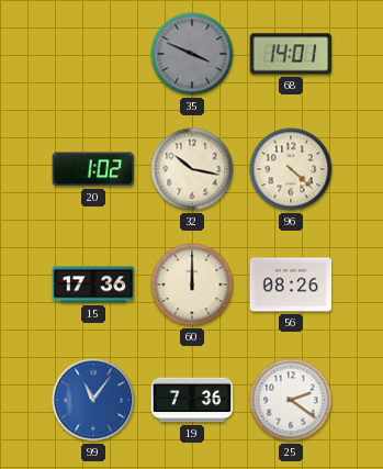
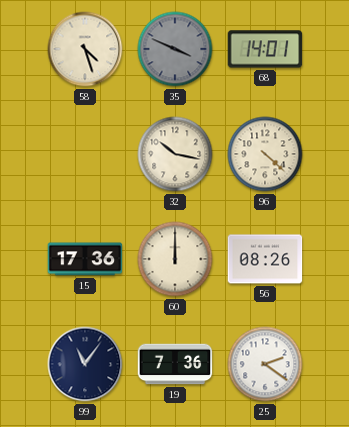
58: none -> 4:27 (85, 49)
20: 1:02 -> none (93, 169)
99 dial: blue -> navy (85, 364)
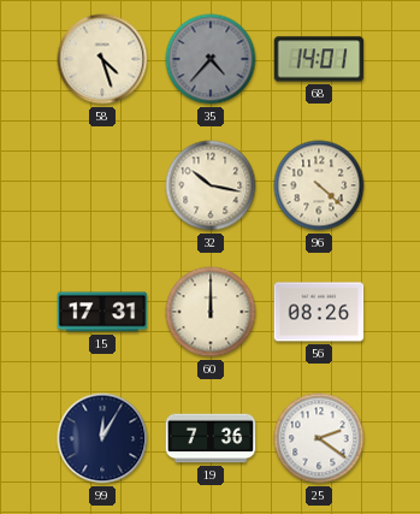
35: 3:49 -> 4:37 (211, 59)
15: 17:36 -> 17:31 (102, 312)
99: 11:06 -> 12:05 (102, 438)
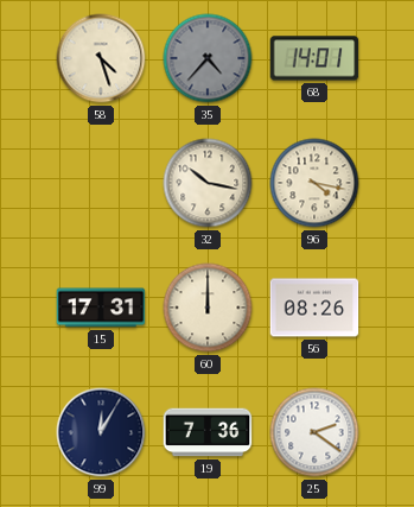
96: 4:22 -> 4:17 (314, 183)
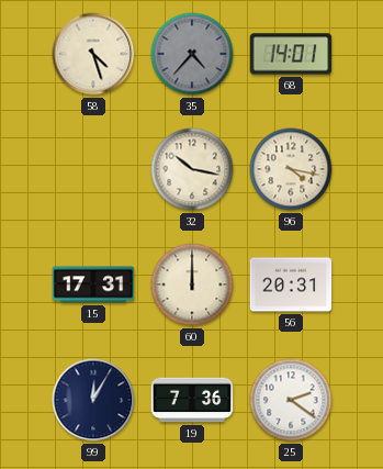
56: 08:26 -> 20:31 (291, 284)
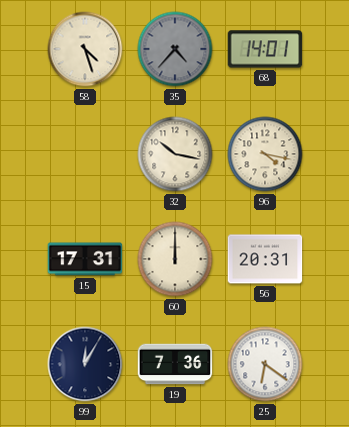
25: 2:21 -> 6:21 (265, 364)
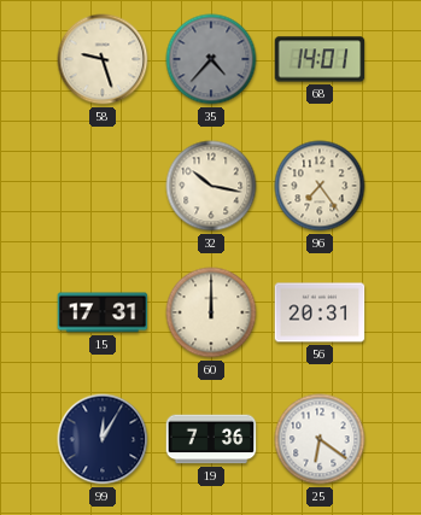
58: 4:27 -> 9:27 (103, 59)
96: 4:17 -> 7:24 (320, 186)
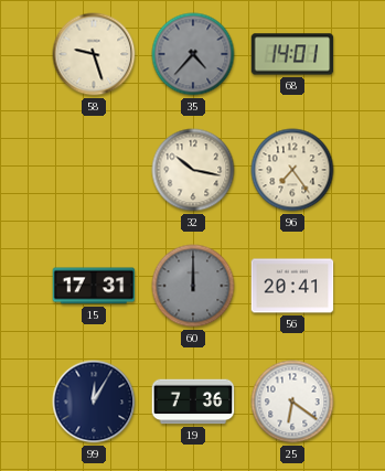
60 dial: cream -> grey (193, 286)
56: 20:31 -> 20:41 (292, 286)
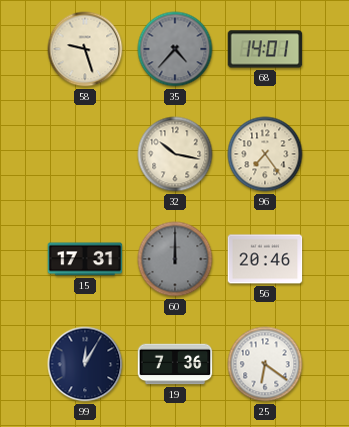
56: 20:41 -> 20:46 (265, 259)
